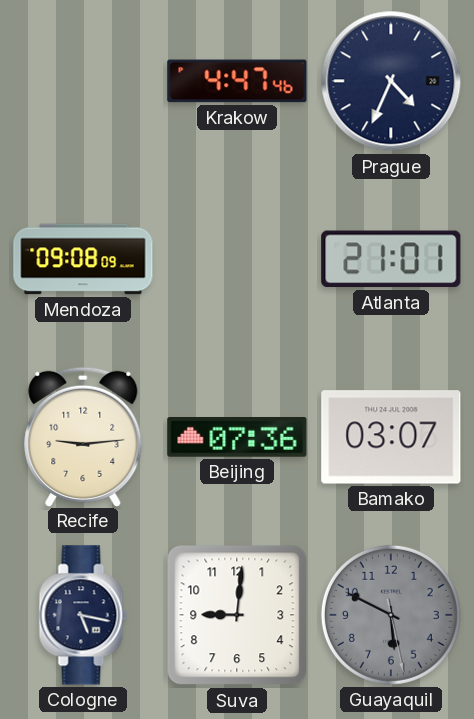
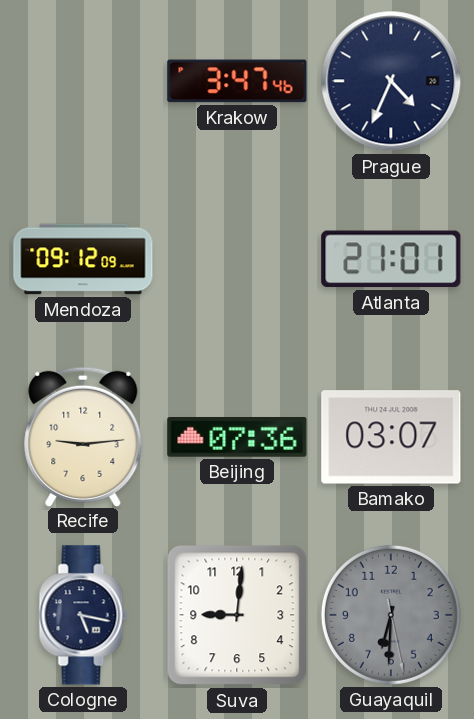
Krakow: 4:47 -> 3:47 (237, 81)
Mendoza: 09:08 -> 09:12 (83, 259)
Guayaquil: 5:49 -> 6:30 (391, 615)
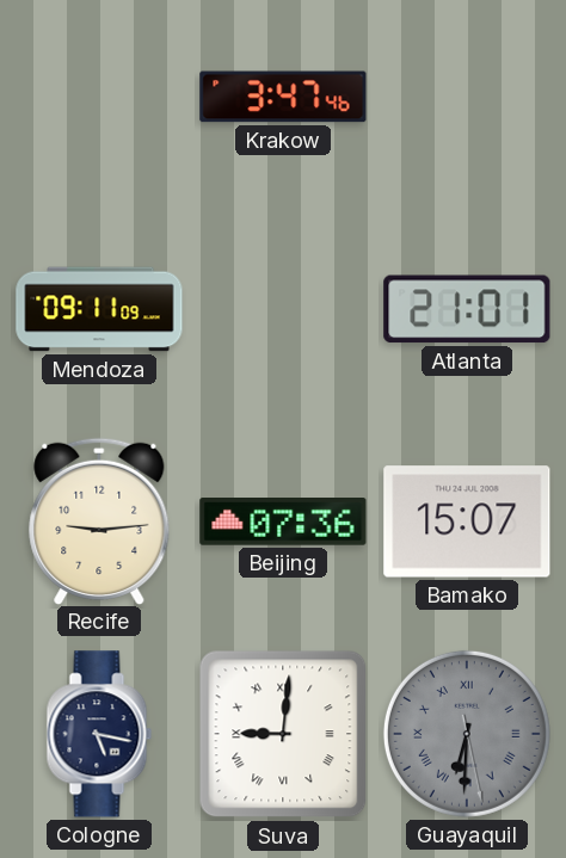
Prague: 4:34 -> none (391, 81)
Mendoza: 09:12 -> 09:11 (99, 309)
Bamako: 03:07 -> 15:07 (467, 521)
Suva numerals: Arabic -> Roman (283, 734)
Guayaquil numerals: Arabic -> Roman (467, 734)
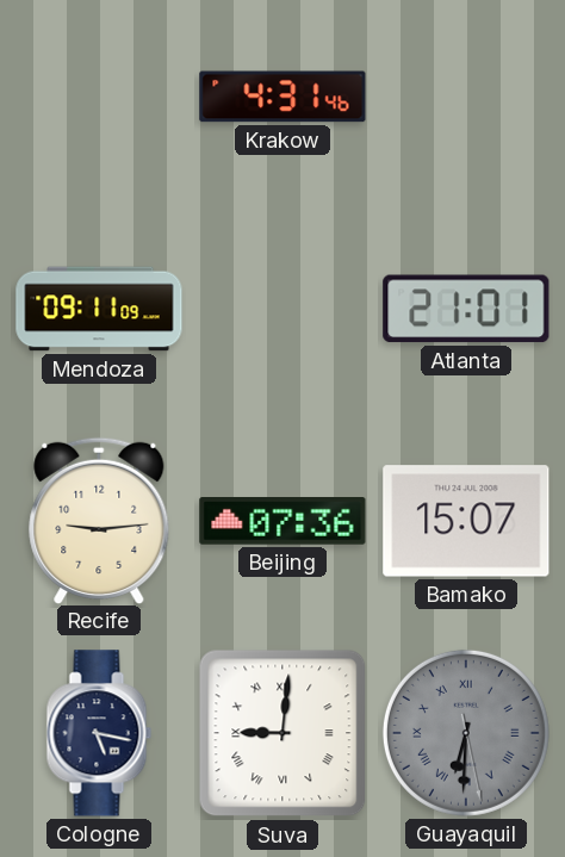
Krakow: 3:47 -> 4:31 (282, 97)
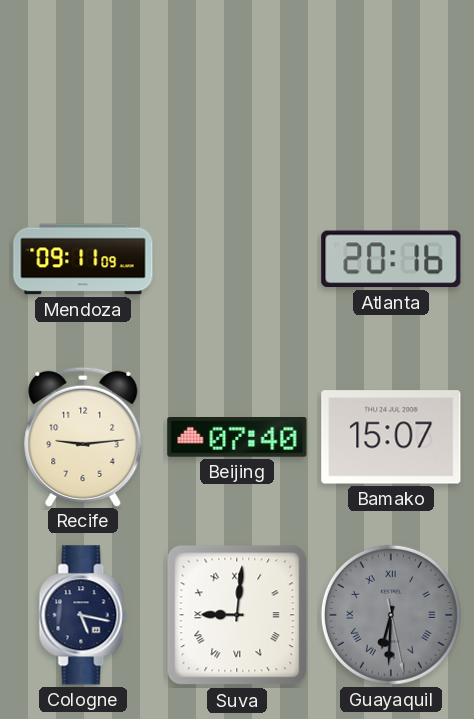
Krakow: 4:31 -> none (282, 97)
Atlanta: 21:01 -> 20:16 (391, 259)
Beijing: 07:36 -> 07:40 (237, 438)
